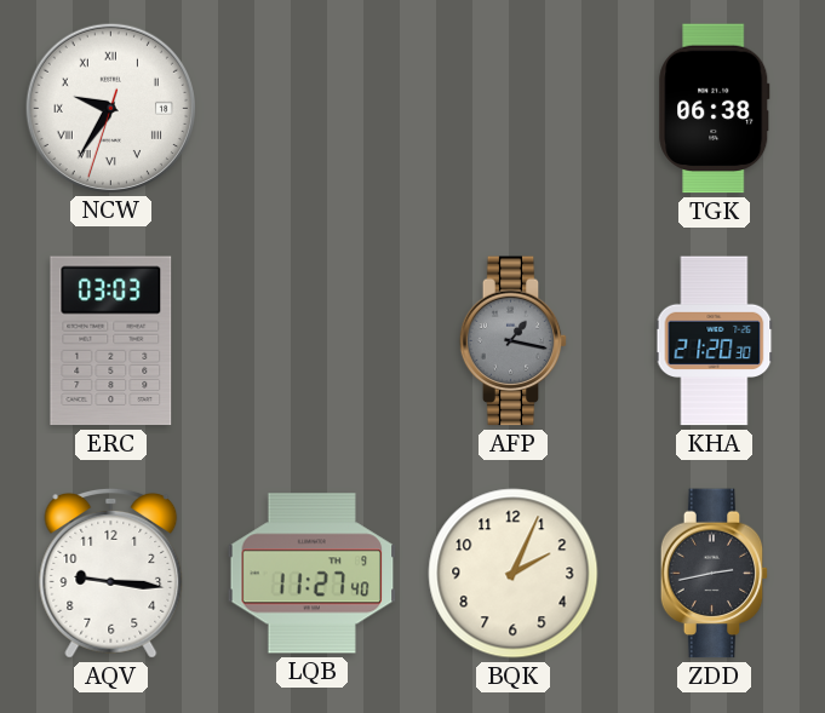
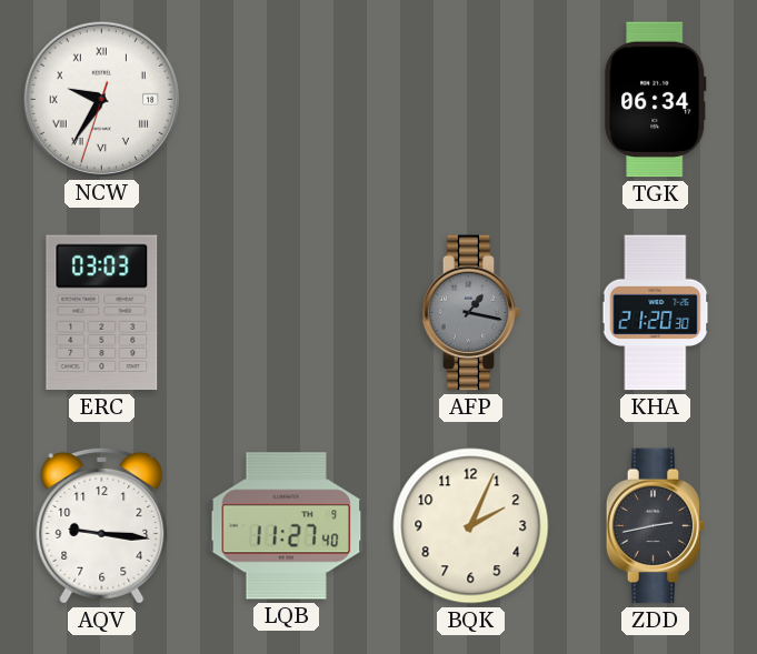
TGK: 06:38 -> 06:34 (656, 100)
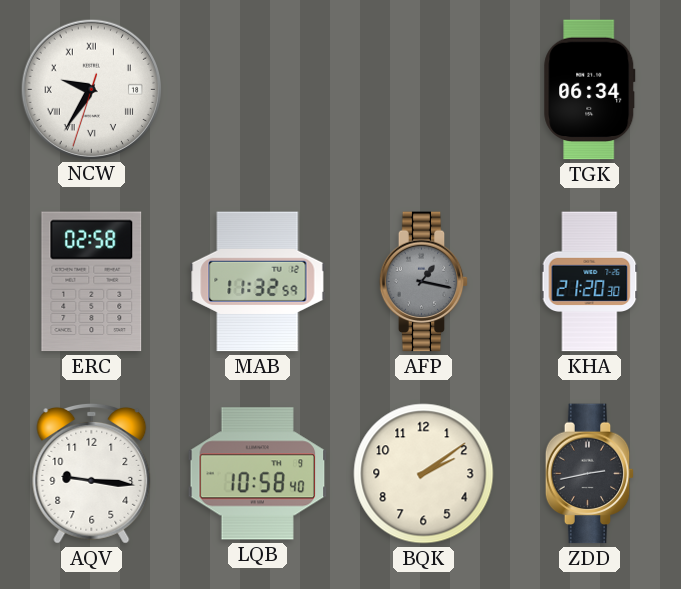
ERC: 03:03 -> 02:58 (92, 282)
MAB: none -> 11:32 (258, 282)
LQB: 11:27 -> 10:58 (258, 474)
BQK: 2:04 -> 2:09 (424, 474)
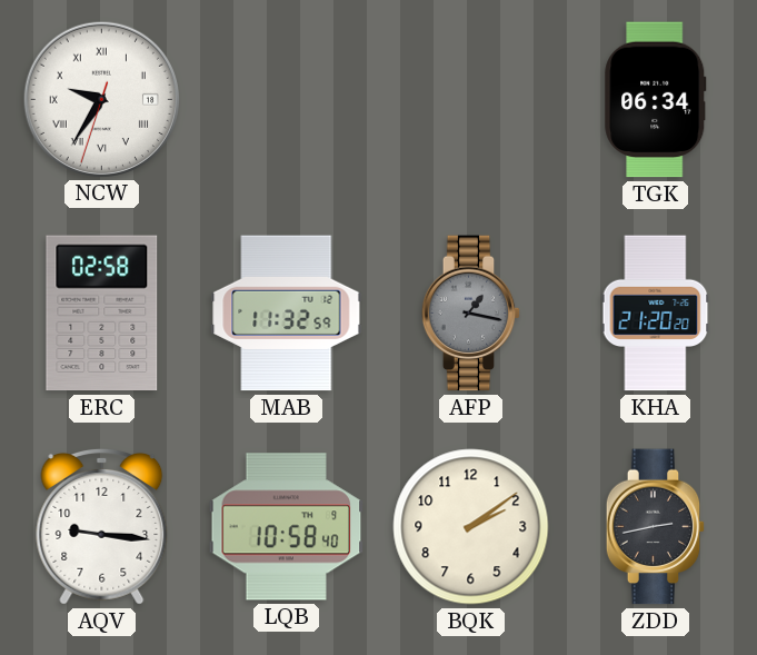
KHA: 21:20:30 -> 21:20:20 (656, 314)
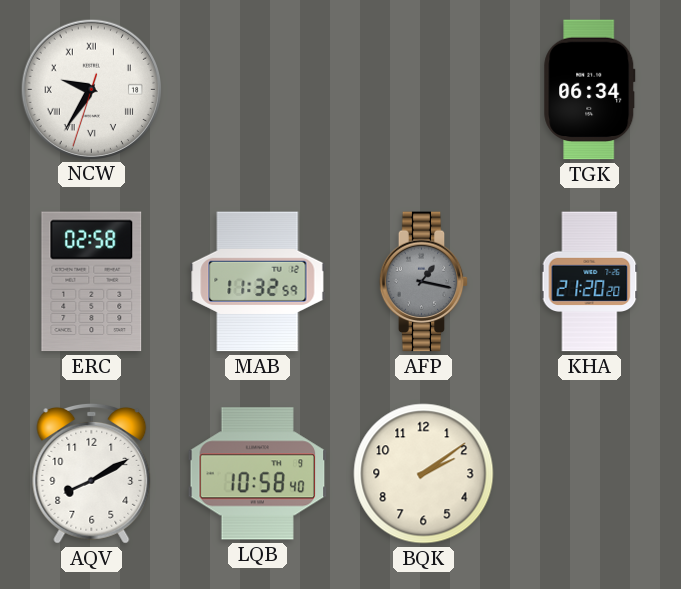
AQV: 9:16 -> 8:10 (92, 474)
ZDD: 2:43 -> none (656, 527)
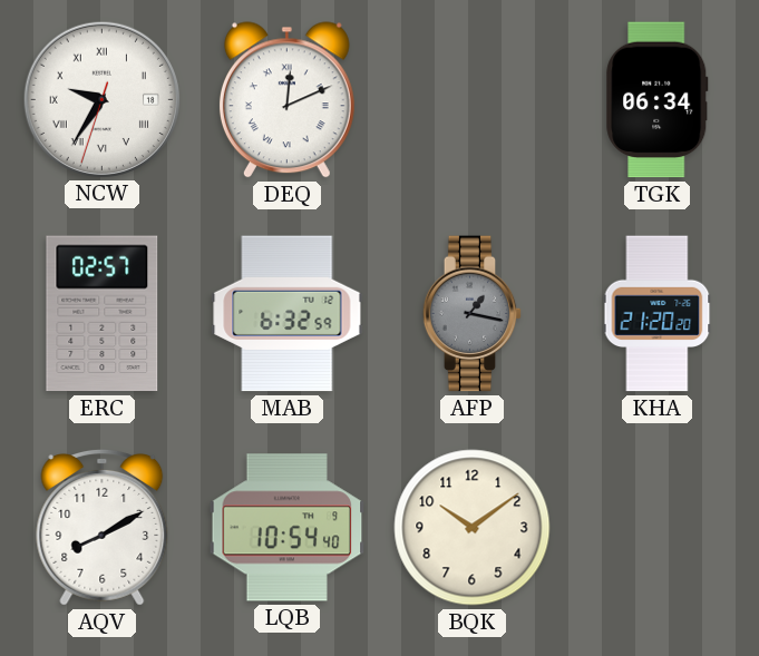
DEQ: none -> 12:11 (286, 100)
ERC: 02:58 -> 02:57 (103, 314)
MAB: 11:32 -> 6:32 (288, 314)
LQB: 10:58 -> 10:54 (288, 528)
BQK: 2:09 -> 10:09 (473, 528)
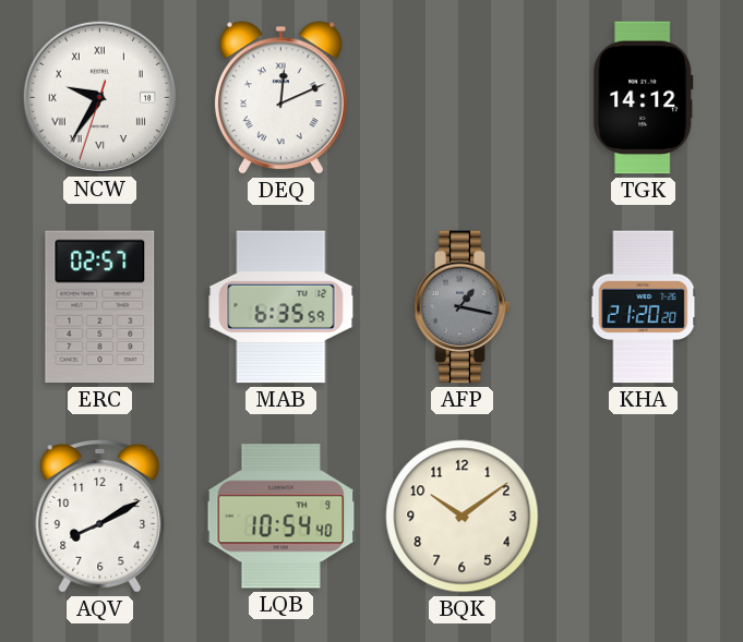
TGK: 06:34 -> 14:12 (644, 98)
MAB: 6:32 -> 6:35 (281, 307)
